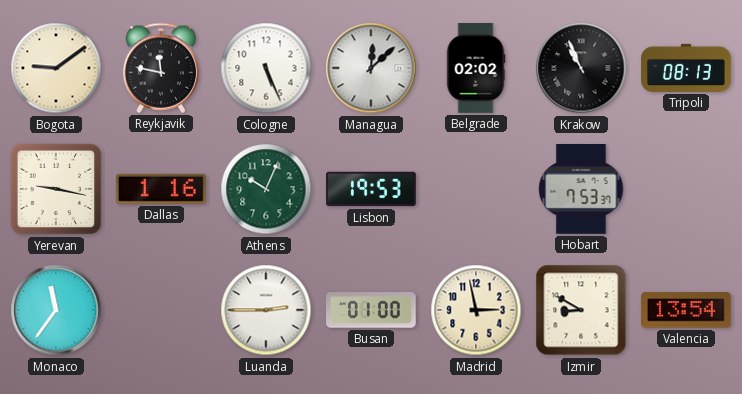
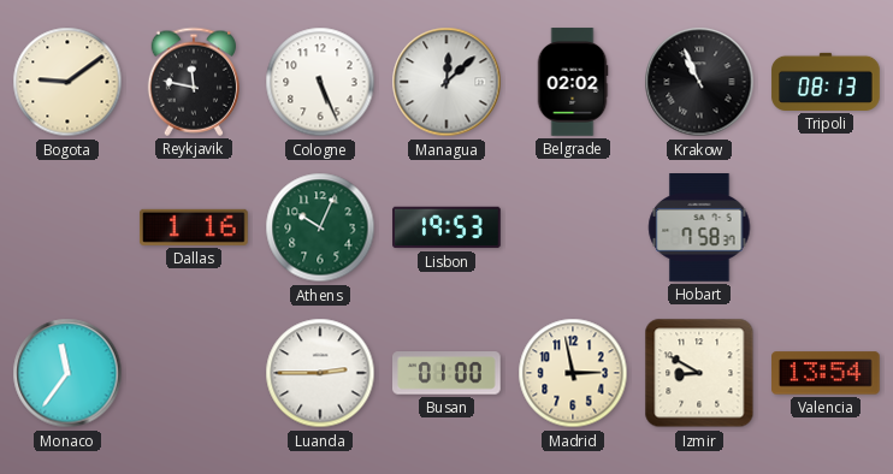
Yerevan: 9:17 -> none (56, 189)
Hobart: 7:53 -> 7:58 (699, 229)
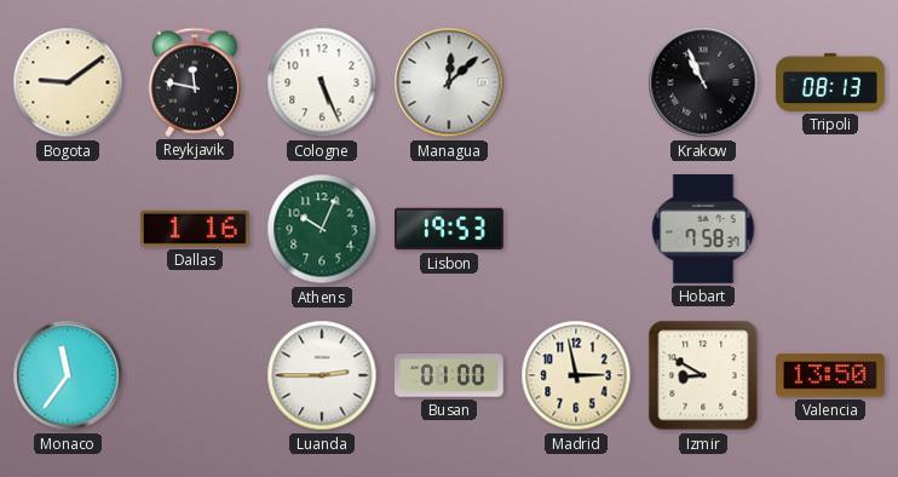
Belgrade: 02:02 -> none (573, 82)
Valencia: 13:54 -> 13:50 (831, 375)
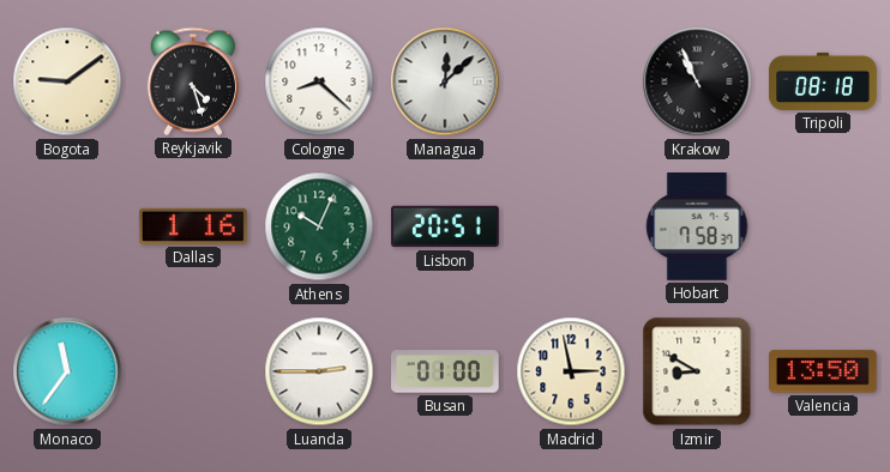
Reykjavik: 11:47 -> 4:27 (192, 81)
Cologne: 5:26 -> 8:22 (319, 81)
Tripoli: 08:13 -> 08:18 (823, 81)
Lisbon: 19:53 -> 20:51 (445, 226)
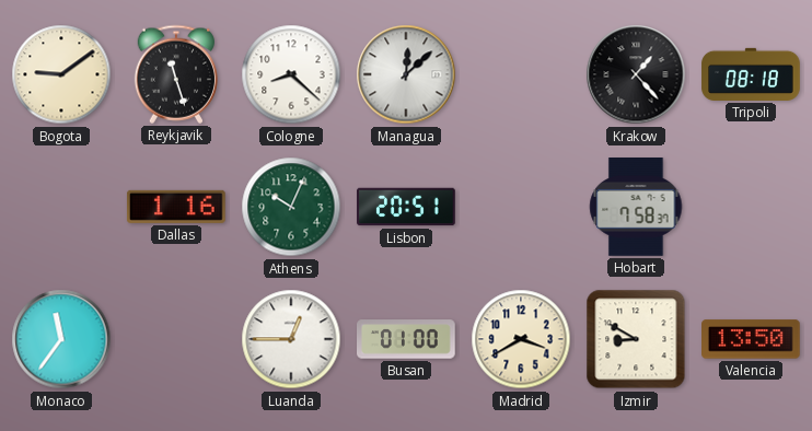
Reykjavik: 4:27 -> 11:27 (175, 74)
Krakow: 10:56 -> 1:23 (636, 74)
Luanda: 2:45 -> 12:45 (291, 339)
Madrid: 2:58 -> 3:40 (521, 339)
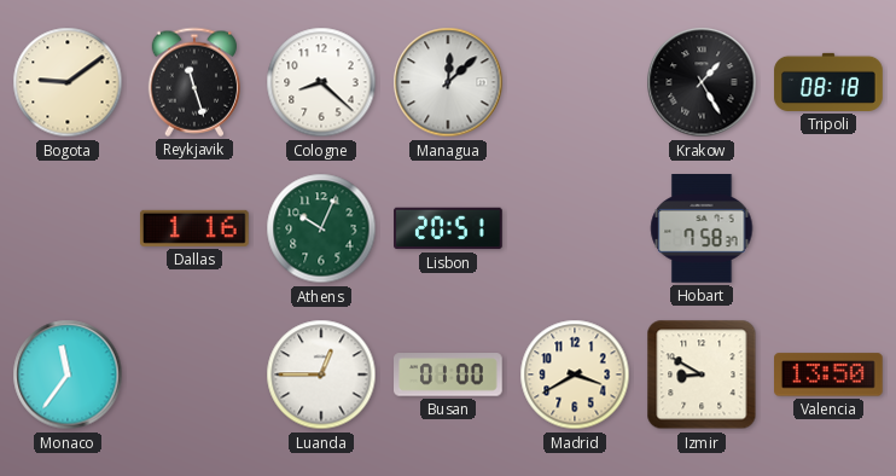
Krakow: 1:23 -> 1:25 (702, 82)
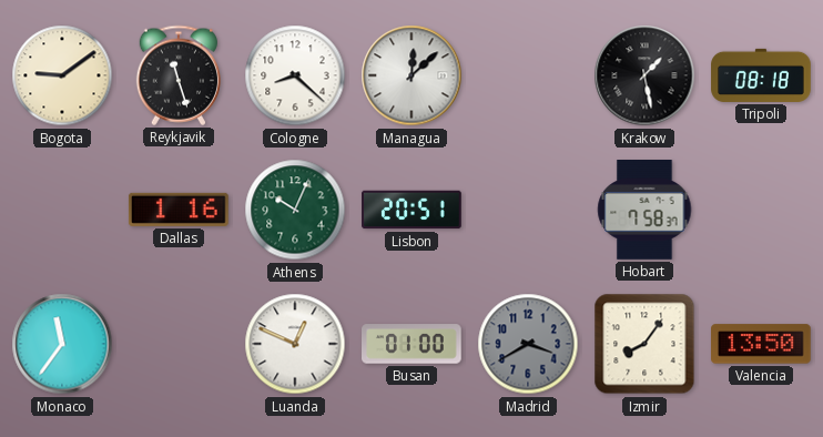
Krakow: 1:25 -> 1:28 (644, 75)
Luanda: 12:45 -> 12:49 (295, 344)
Madrid dial: cream -> grey (528, 344)
Izmir: 8:50 -> 8:06 (644, 344)
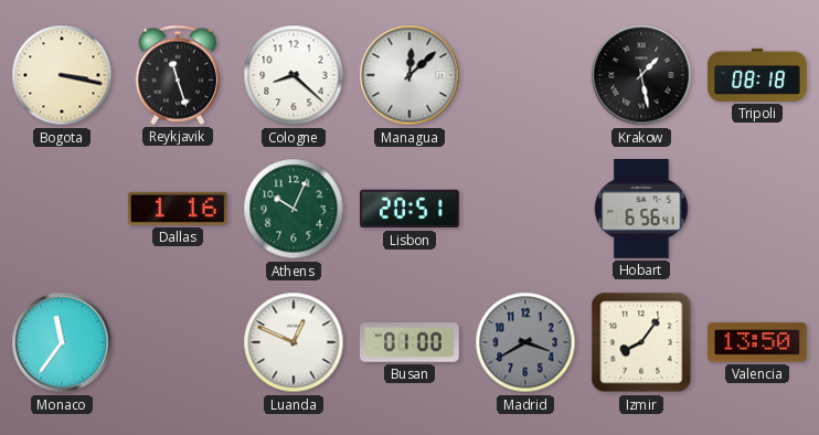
Bogota: 9:09 -> 3:17 (62, 75)
Hobart: 7:58 -> 6:56 (641, 210)
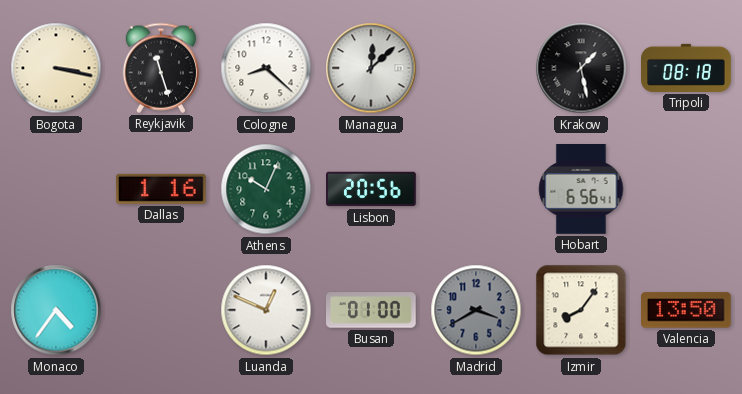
Lisbon: 20:51 -> 20:56 (371, 189)
Monaco: 11:36 -> 4:36 (56, 310)
